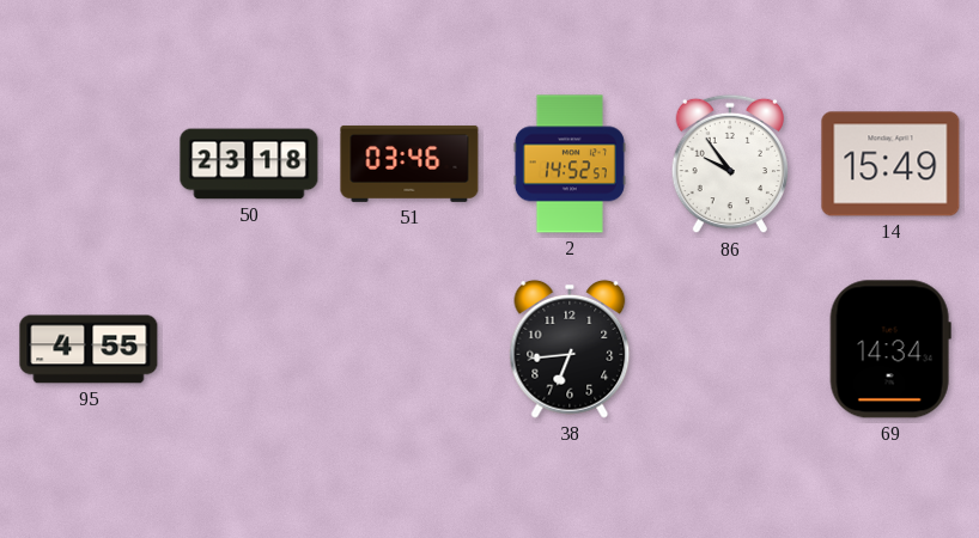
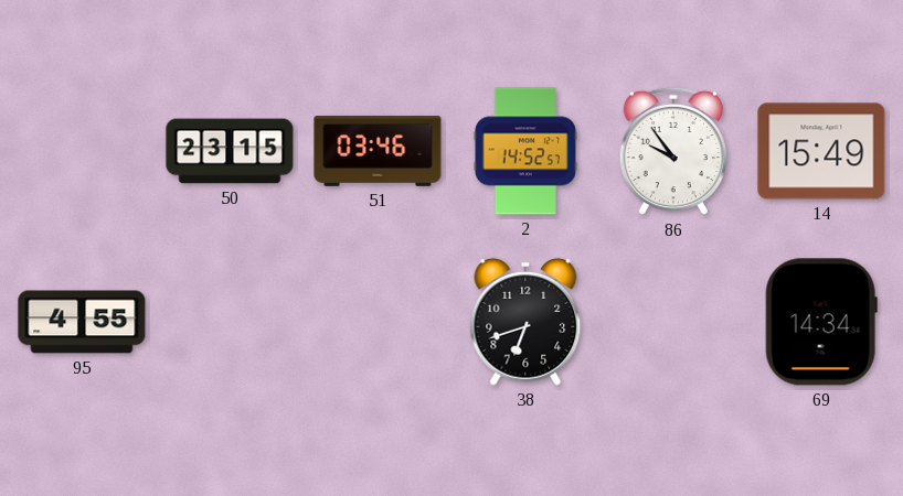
50: 23:18 -> 23:15 (230, 151)
38: 6:44 -> 6:42 (525, 322)
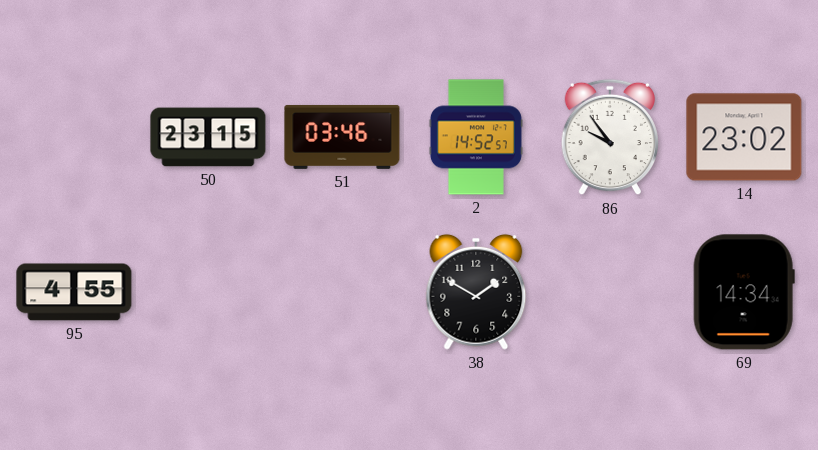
14: 15:49 -> 23:02 (744, 137)
38: 6:42 -> 1:50 (476, 292)
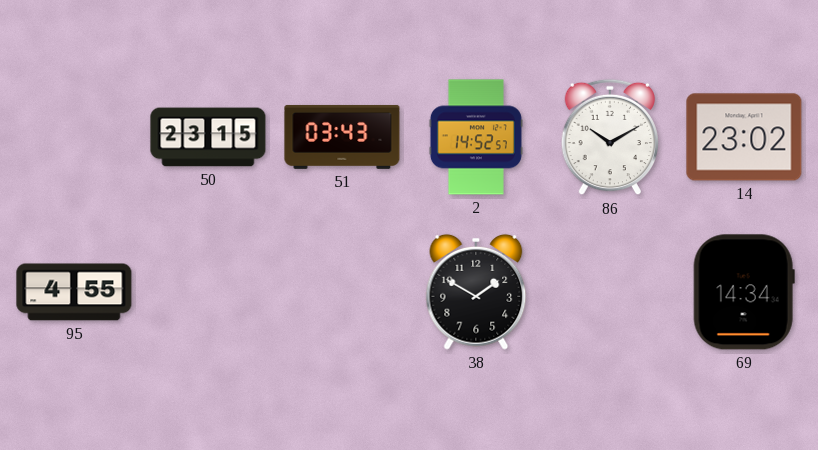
51: 03:46 -> 03:43 (342, 137)
86: 9:54 -> 10:10 (610, 137)
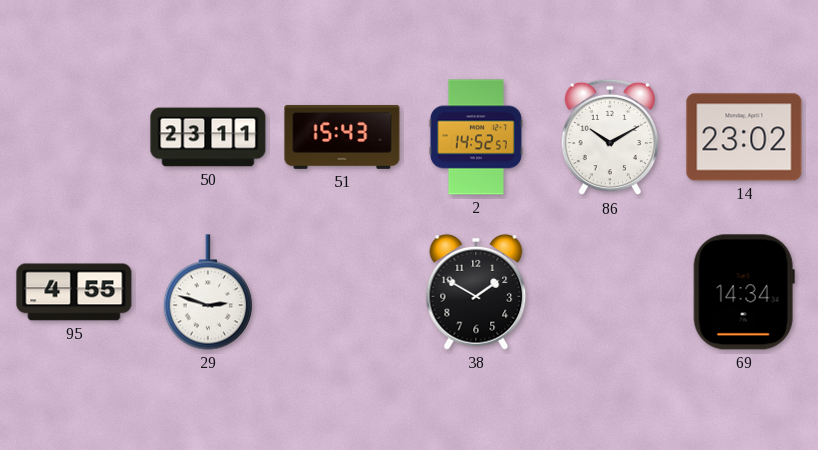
50: 23:15 -> 23:11 (208, 137)
51: 03:43 -> 15:43 (342, 137)
29: none -> 2:48 (208, 292)
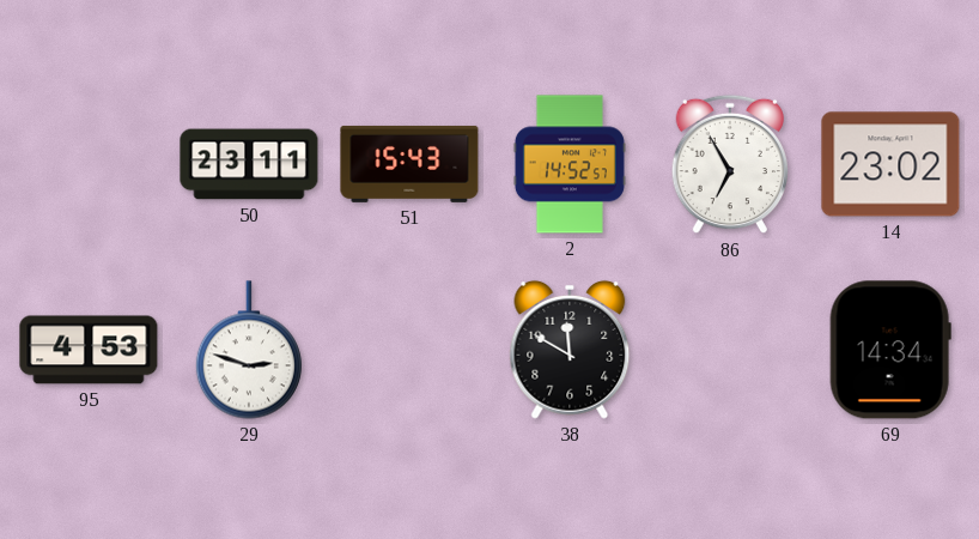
86: 10:10 -> 6:55 (730, 164)
95: 4:55 -> 4:53 (89, 350)
38: 1:50 -> 11:50 (570, 350)
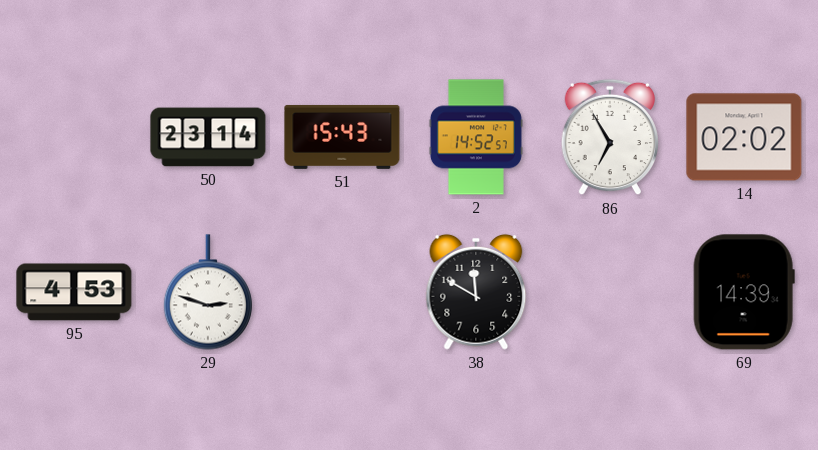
50: 23:11 -> 23:14 (208, 137)
14: 23:02 -> 02:02 (744, 137)
69: 14:34 -> 14:39 (744, 292)
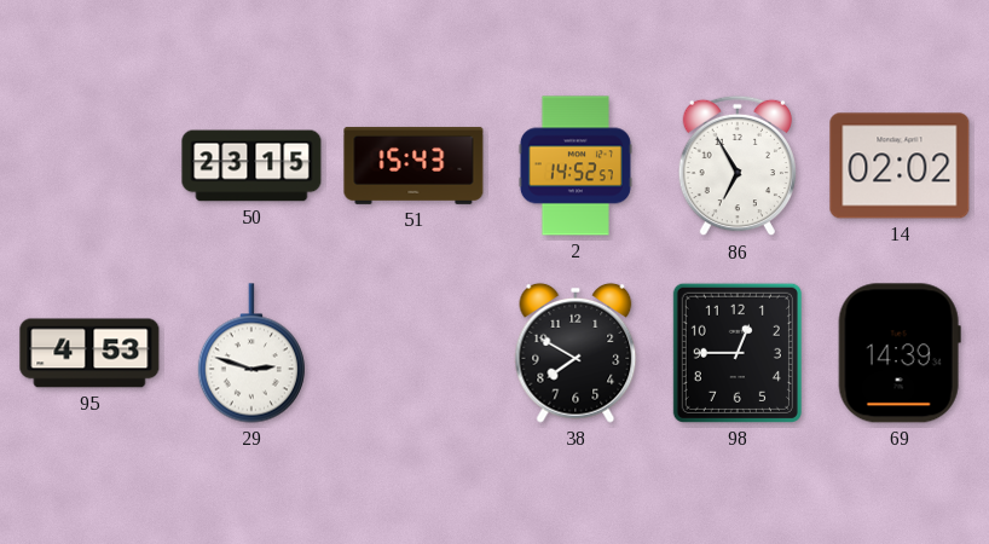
50: 23:14 -> 23:15 (251, 166)
38: 11:50 -> 7:50 (576, 353)
98: none -> 12:45 (738, 353)
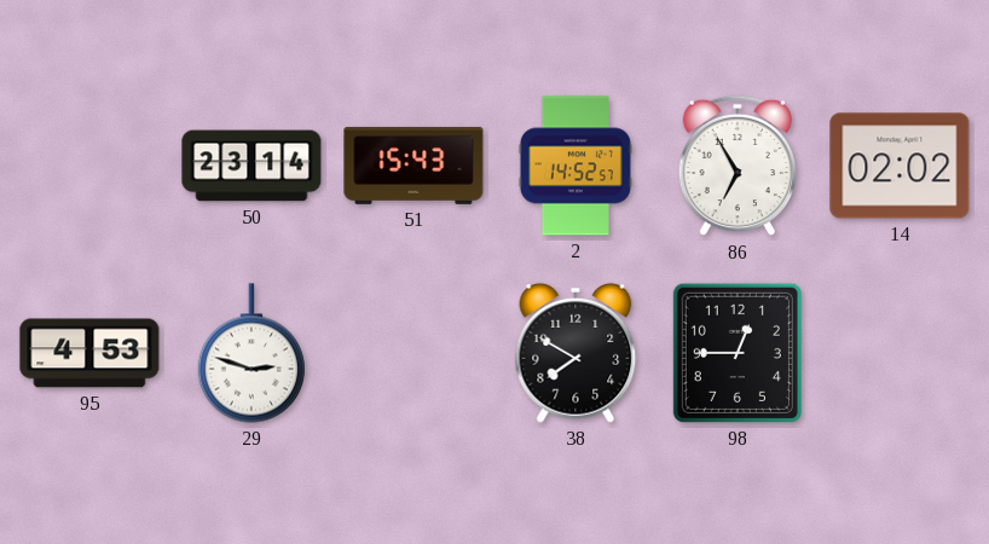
50: 23:15 -> 23:14 (251, 166)
69: 14:39 -> none (900, 353)
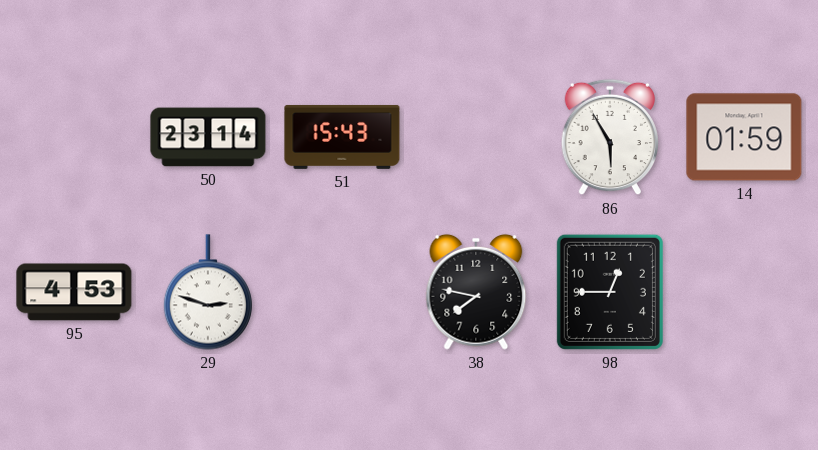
2: 14:52 -> none (576, 166)
86: 6:55 -> 5:55 (610, 137)
14: 02:02 -> 01:59 (744, 137)
38: 7:50 -> 7:47 (476, 292)
